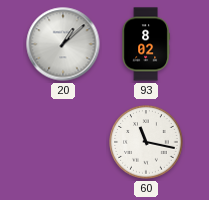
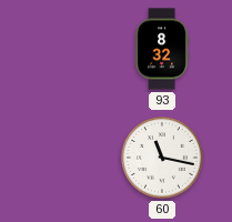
20: 1:08 -> none (63, 44)
93: 8:02 -> 8:32 (162, 49)
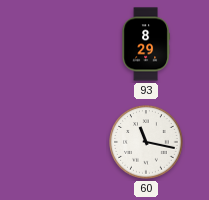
93: 8:32 -> 8:29 (146, 44)
